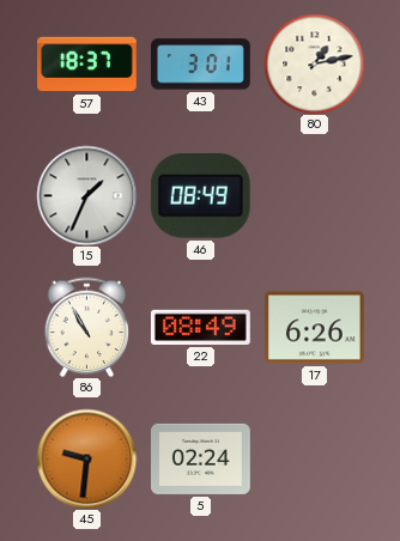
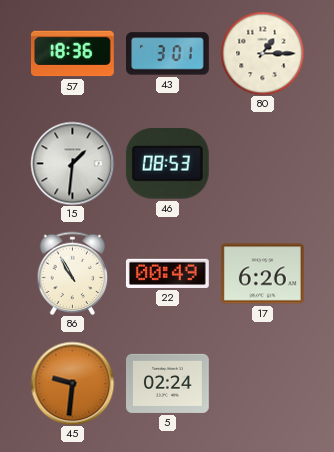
57: 18:37 -> 18:36 (73, 54)
80: 1:13 -> 1:15 (262, 53)
15: 1:34 -> 1:31 (72, 163)
46: 08:49 -> 08:53 (167, 163)
22: 08:49 -> 00:49 (167, 273)
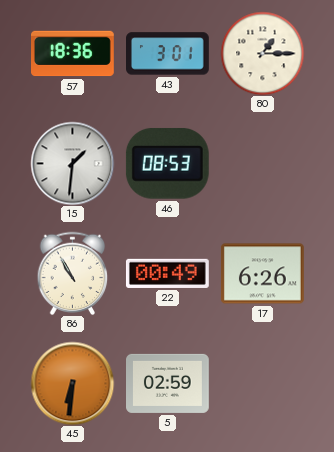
45: 9:31 -> 6:31 (72, 383)
5: 02:24 -> 02:59 (168, 383)
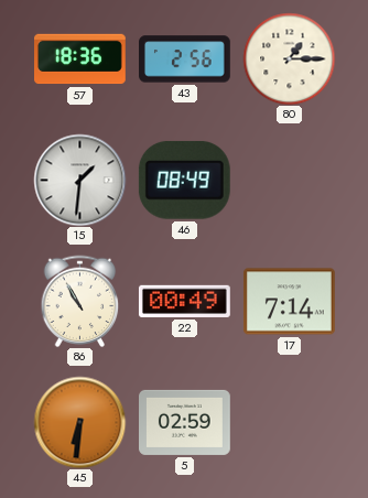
43: 3:01 -> 2:56 (185, 59)
46: 08:53 -> 08:49 (184, 180)
17: 6:26 -> 7:14 (289, 302)
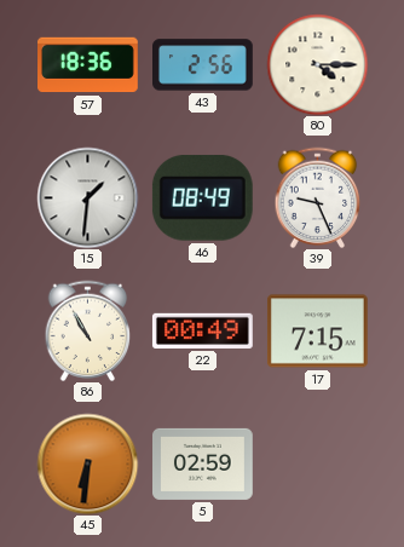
80: 1:15 -> 4:15 (317, 64)
39: none -> 9:26 (318, 197)
17: 7:14 -> 7:15 (317, 332)
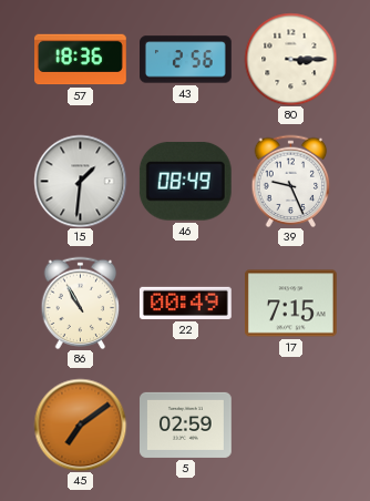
80: 4:15 -> 3:15 (290, 59)
45: 6:31 -> 7:09 (80, 425)
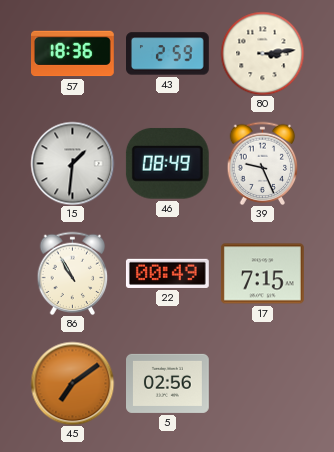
43: 2:56 -> 2:59 (168, 54)
80: 3:15 -> 3:14 (262, 53)
5: 02:59 -> 02:56 (168, 383)
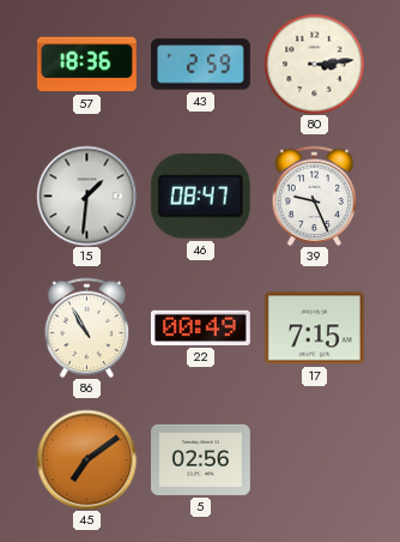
46: 08:49 -> 08:47 (200, 195)
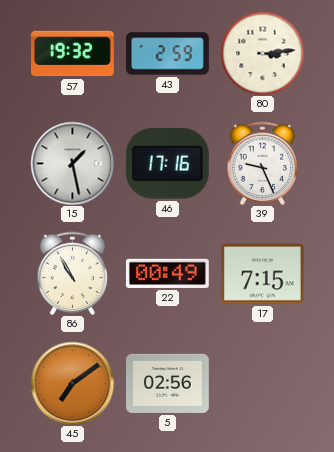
57: 18:36 -> 19:32 (73, 54)
15: 1:31 -> 1:28 (72, 163)
46: 08:47 -> 17:16 (167, 163)
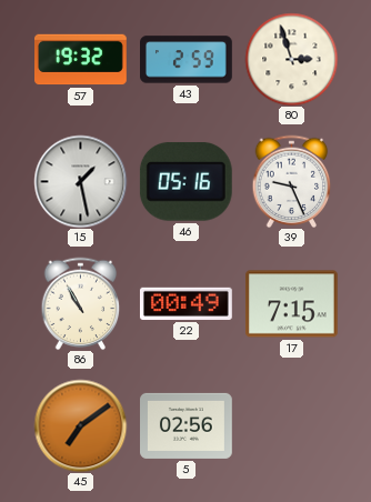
80: 3:14 -> 2:57 (291, 59)
46: 17:16 -> 05:16 (185, 181)
